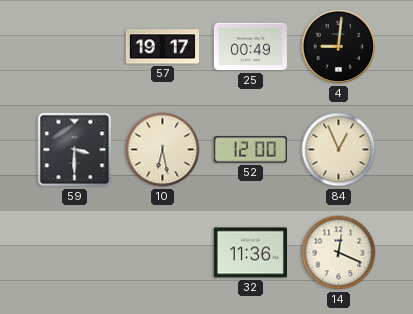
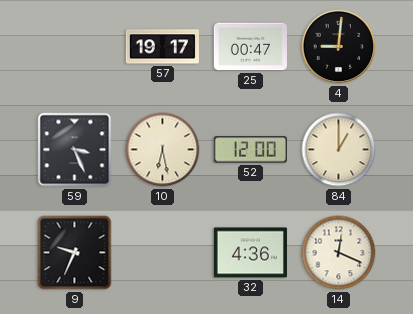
25: 00:49 -> 00:47 (250, 47)
59: 3:30 -> 3:26 (75, 150)
84: 12:56 -> 1:00 (339, 150)
9: none -> 9:34 (75, 253)
32: 11:36 -> 4:36 (250, 253)
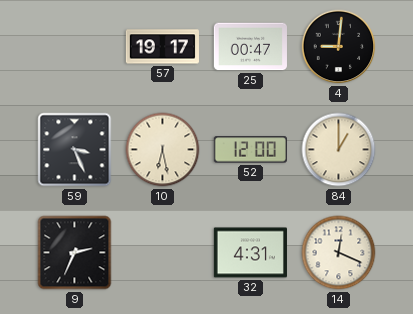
9: 9:34 -> 2:34 (75, 253)
32: 4:36 -> 4:31 (250, 253)
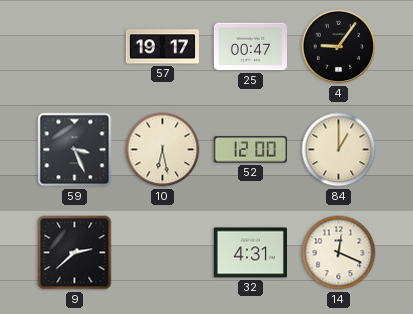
4: 9:01 -> 9:06 (339, 47)
9: 2:34 -> 2:38 (75, 253)
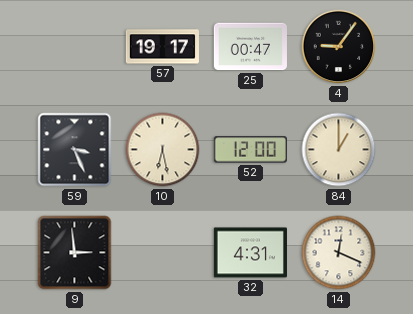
9: 2:38 -> 2:59 (75, 253)
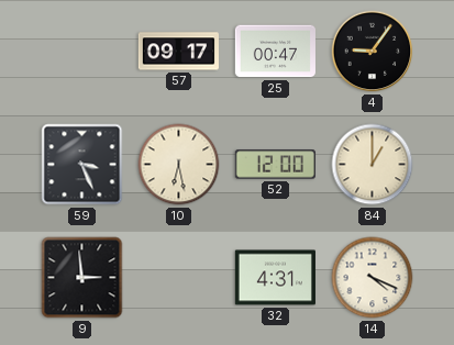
57: 19:17 -> 09:17 (178, 52)
14: 12:19 -> 4:19 (373, 278)
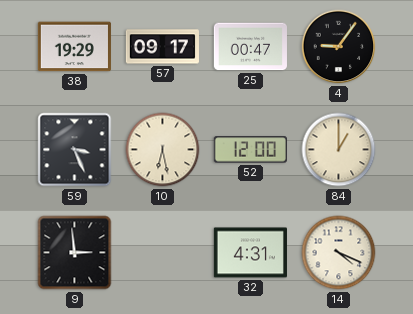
38: none -> 19:29 (74, 47)
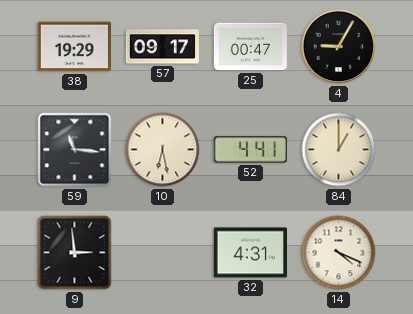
4: 9:06 -> 9:05 (339, 47)
59: 3:26 -> 11:16 (75, 150)
52: 12:00 -> 4:41 (250, 150)
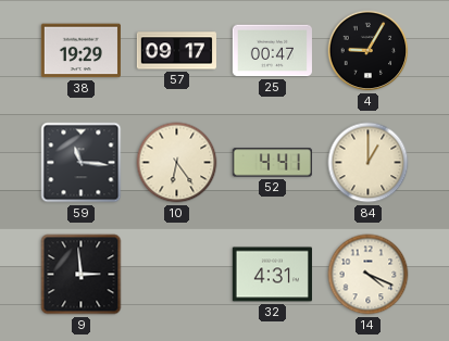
10: 6:28 -> 6:24 (177, 163)
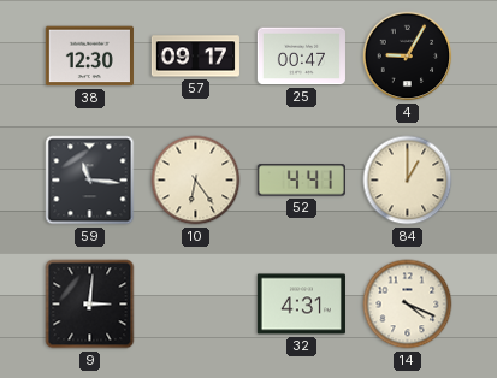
38: 19:29 -> 12:30 (89, 57)
9: 2:59 -> 3:01 (90, 305)
